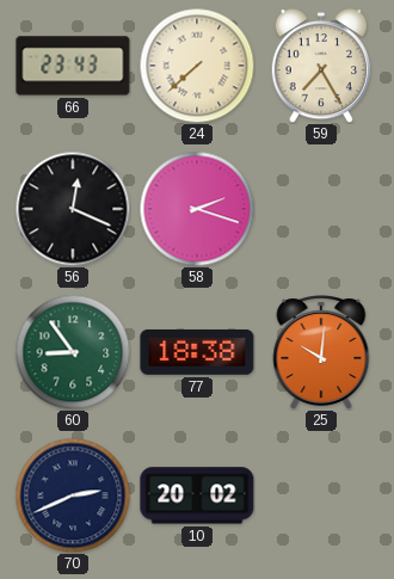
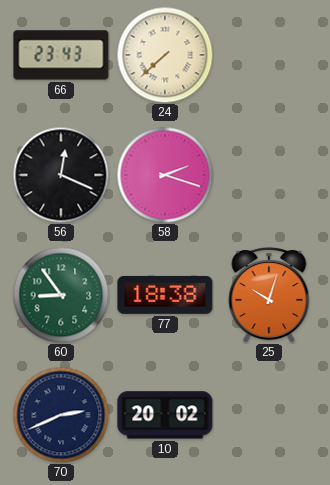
59: 7:25 -> none (320, 66)
25: 10:01 -> 10:03 (269, 295)
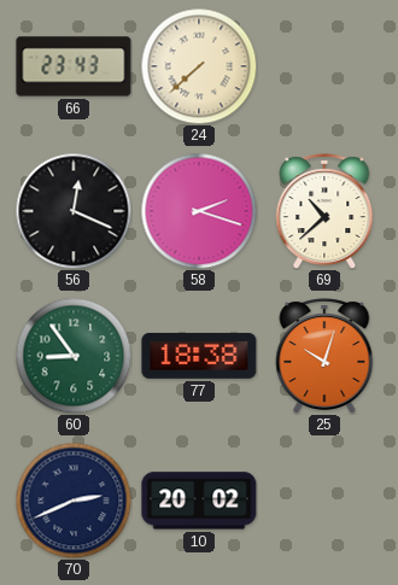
69: none -> 10:38 (324, 211)
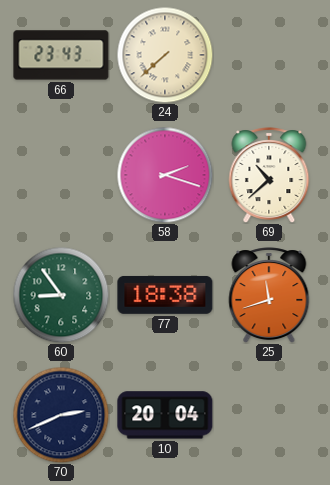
56: 12:19 -> none (74, 211)
25: 10:03 -> 11:42 (269, 295)
10: 20:02 -> 20:04 (165, 415)
